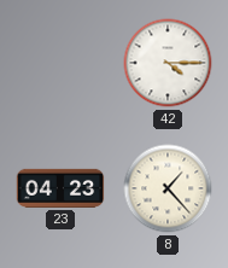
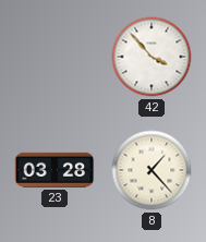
42: 4:15 -> 3:53 (152, 57)
23: 04:23 -> 03:28 (54, 170)
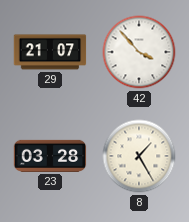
29: none -> 21:07 (50, 52)
8: 1:23 -> 1:25 (139, 156)
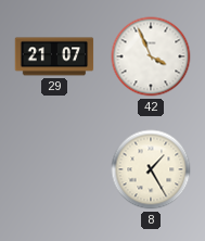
42: 3:53 -> 3:56 (151, 56)
23: 03:28 -> none (50, 156)
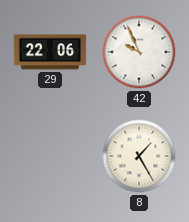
29: 21:07 -> 22:06 (50, 52)
42: 3:56 -> 9:56 (139, 52)
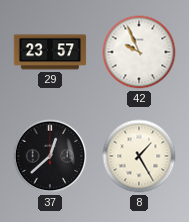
29: 22:06 -> 23:57 (50, 52)
37: none -> 12:38 (50, 156)
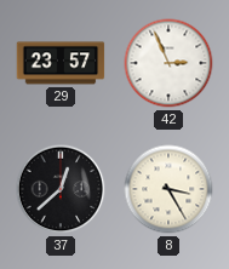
42: 9:56 -> 2:56 (168, 63)
8: 1:25 -> 3:25 (168, 189)
